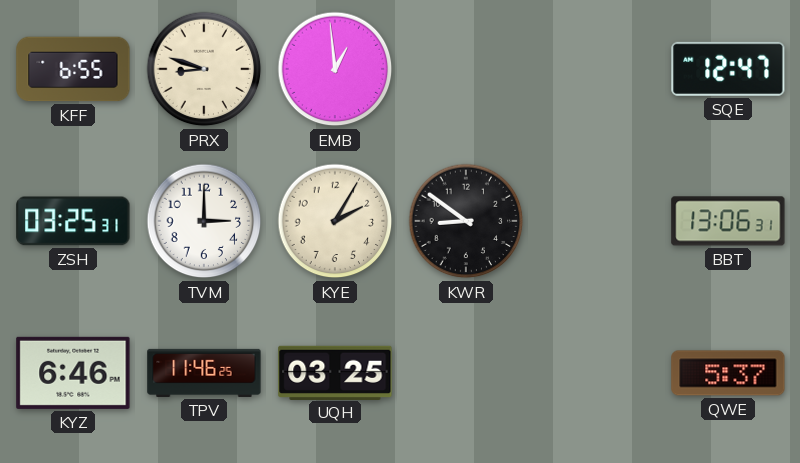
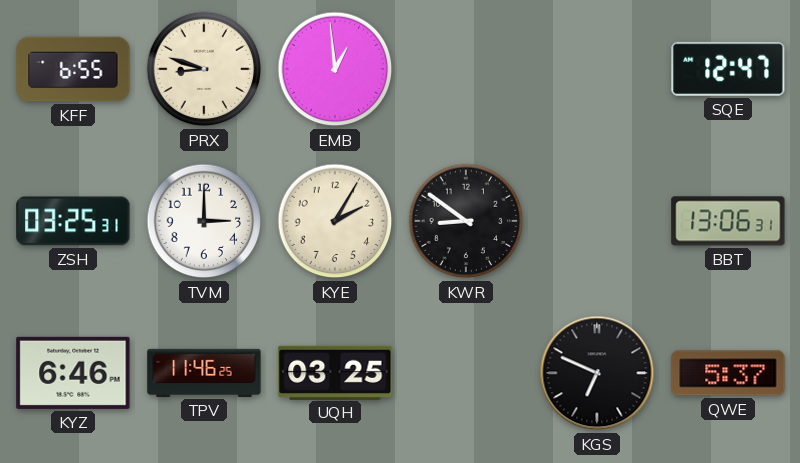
KGS: none -> 6:49 (597, 373)
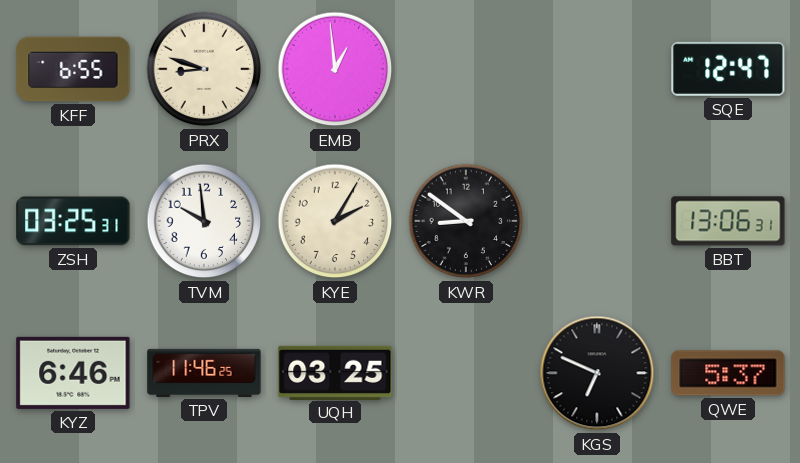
TVM: 3:00 -> 9:59 (204, 221)
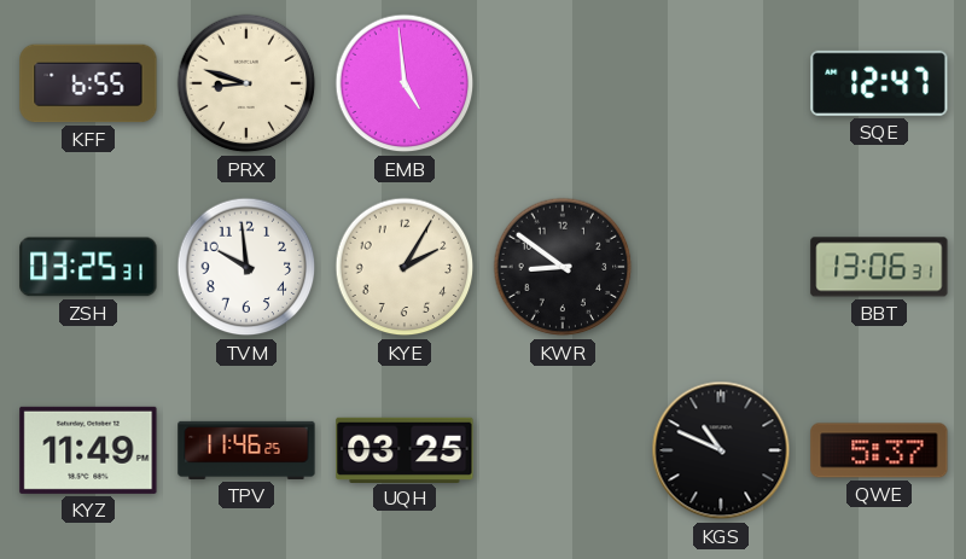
EMB: 12:59 -> 4:59 (405, 83)
KYZ: 6:46 -> 11:49 (88, 450)
KGS: 6:49 -> 10:49 (721, 450)
